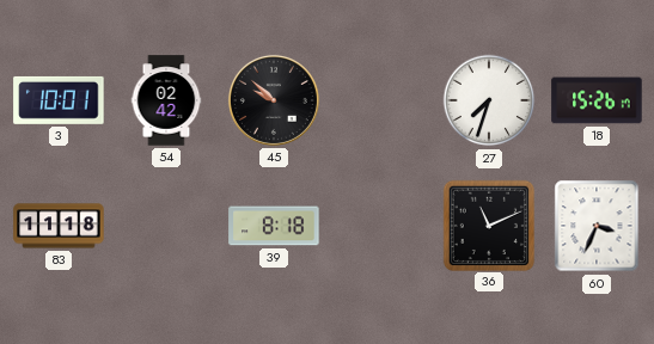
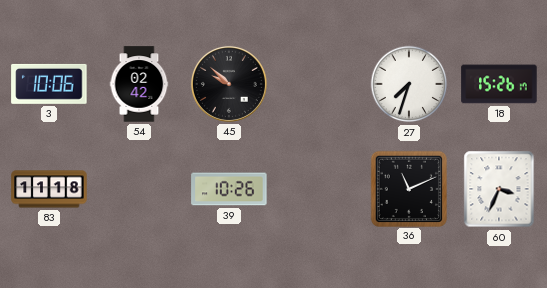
3: 10:01 -> 10:06 (49, 84)
39: 8:18 -> 10:26 (229, 189)
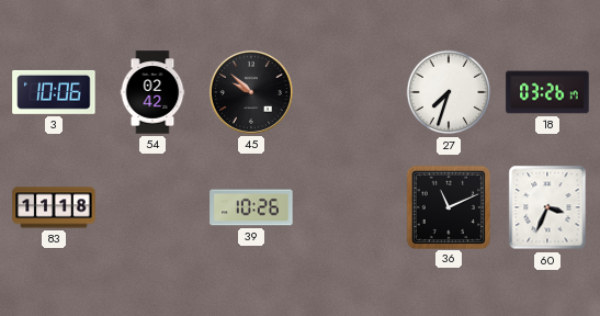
18: 15:26 -> 03:26 (547, 92)
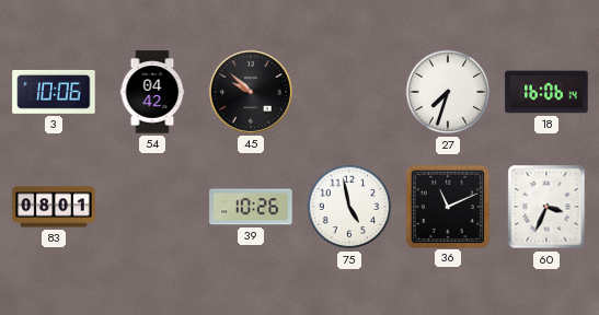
54: 02:42 -> 04:42 (152, 92)
18: 03:26 -> 16:06 (546, 92)
83: 11:18 -> 08:01 (54, 207)
75: none -> 4:58 (349, 207)
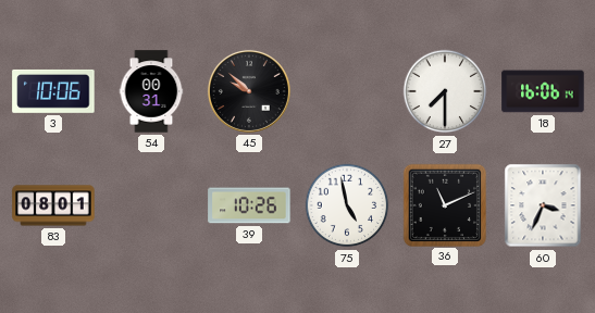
54: 04:42 -> 00:31 (151, 91)
27: 7:33 -> 7:30 (445, 91)
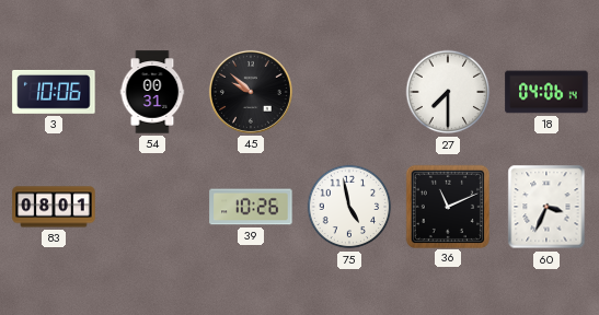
18: 16:06 -> 04:06 (546, 92)
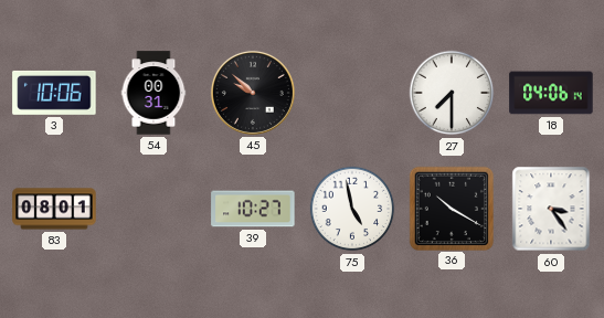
39: 10:26 -> 10:27 (253, 209)
36: 11:11 -> 10:20 (451, 208)
60: 3:34 -> 3:24 (551, 209)
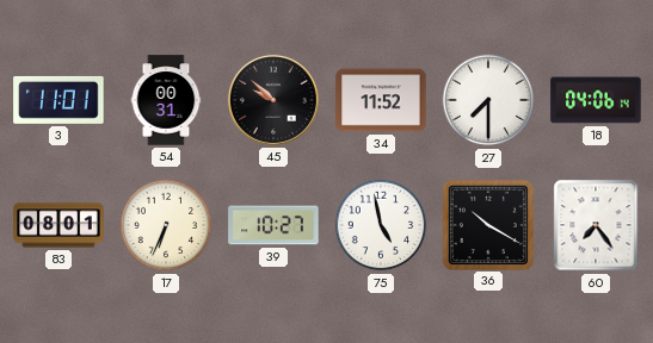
3: 10:06 -> 11:01 (58, 100)
34: none -> 11:52 (381, 100)
17: none -> 6:34 (166, 225)
60: 3:24 -> 7:24 (596, 225)
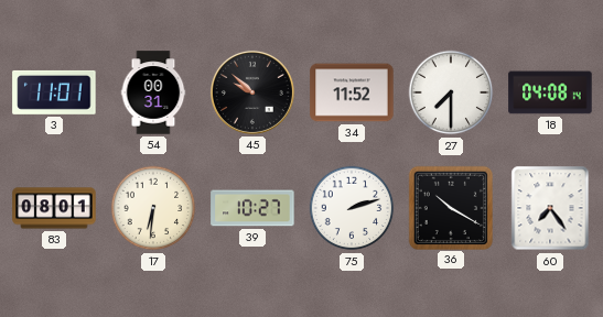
18: 04:06 -> 04:08 (550, 92)
17: 6:34 -> 6:31 (153, 208)
75: 4:58 -> 2:12 (352, 208)
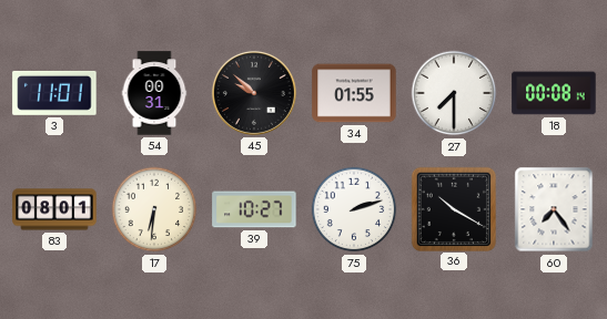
34: 11:52 -> 01:55 (354, 93)
18: 04:08 -> 00:08 (554, 93)
